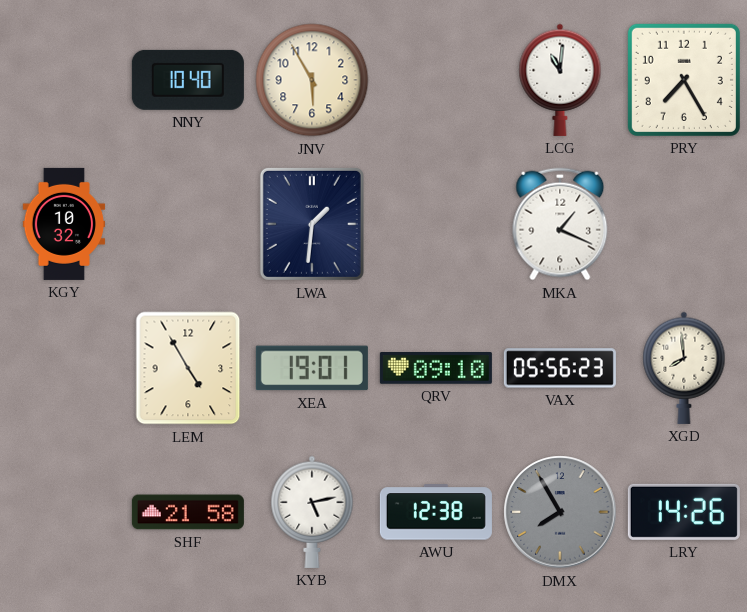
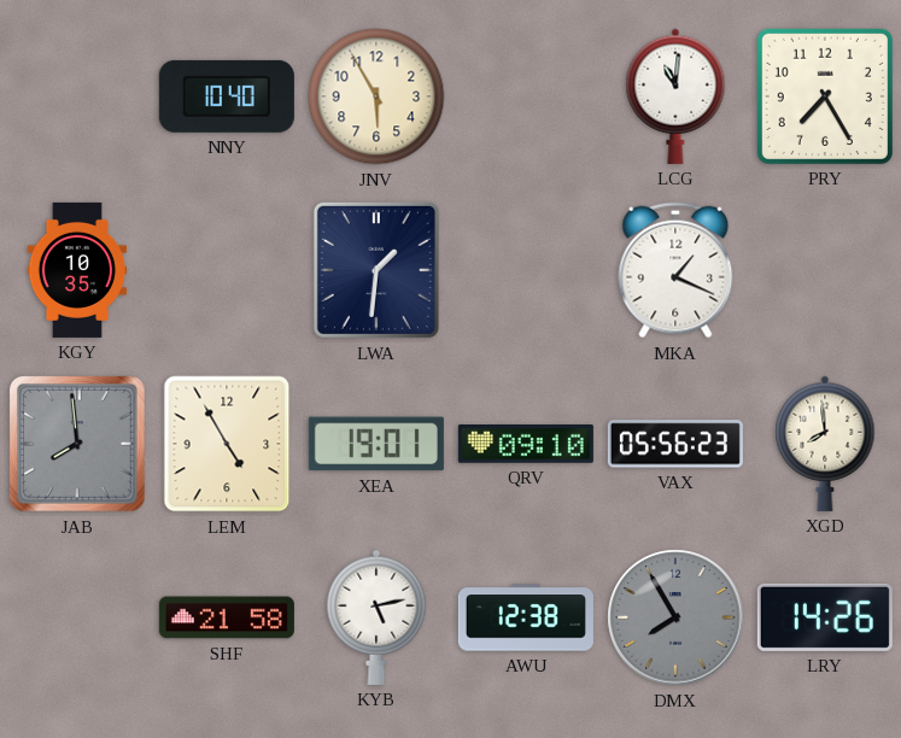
KGY: 10:32 -> 10:35 (77, 270)
JAB: none -> 7:59 (77, 444)
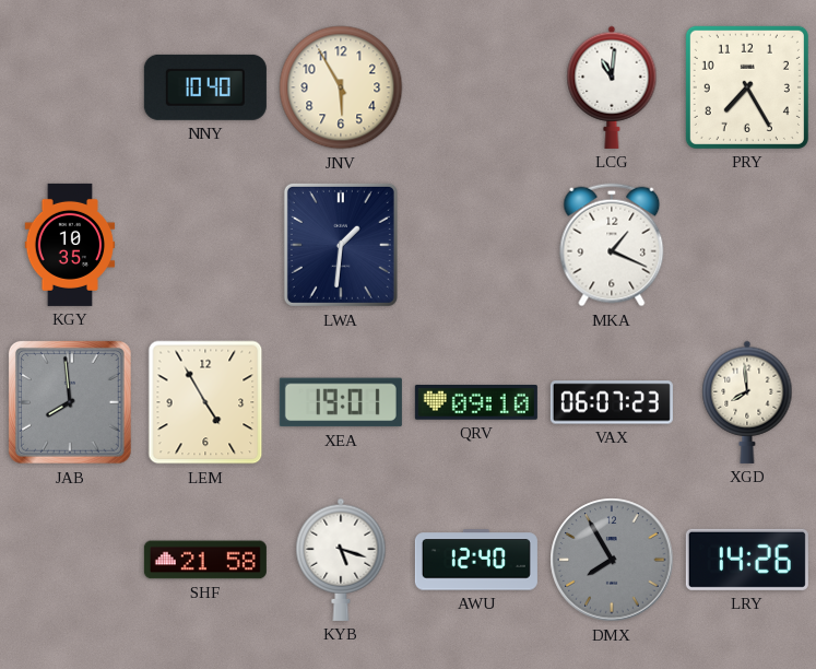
VAX: 05:56 -> 06:07 (612, 402)
KYB: 5:13 -> 5:18 (341, 560)
AWU: 12:38 -> 12:40 (476, 560)
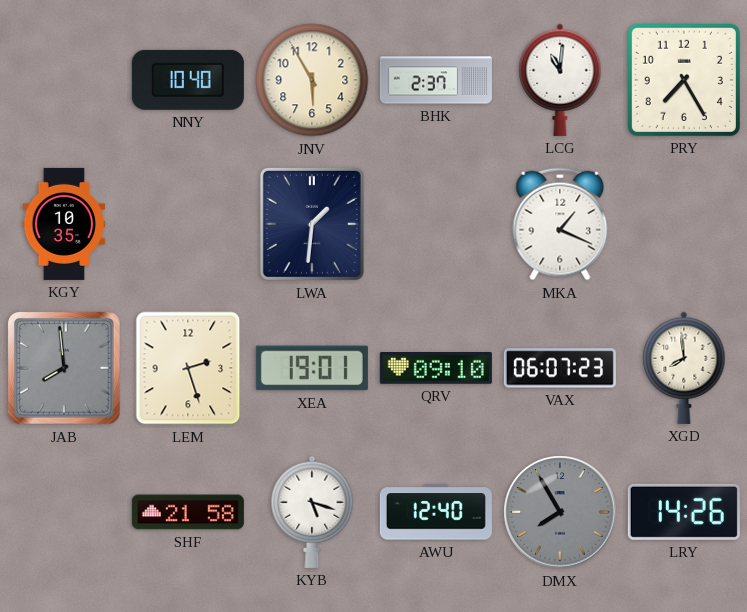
BHK: none -> 2:37 (436, 80)
LEM: 4:55 -> 2:27 (188, 368)
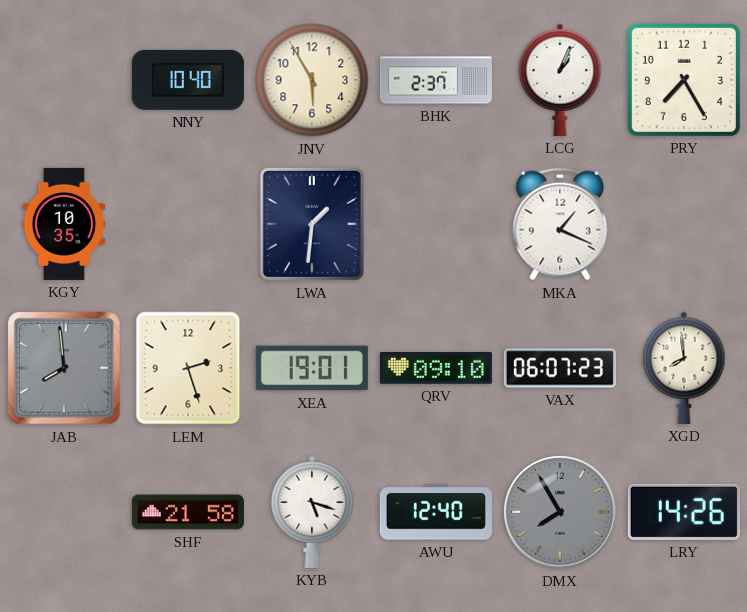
LCG: 11:01 -> 1:04 (560, 80)
